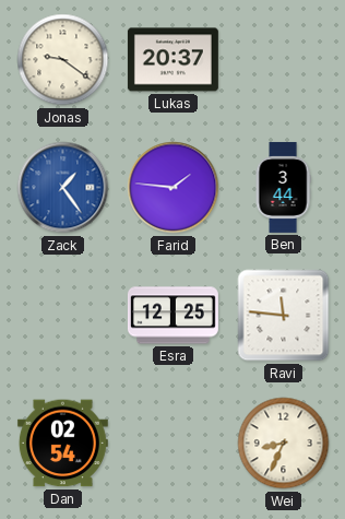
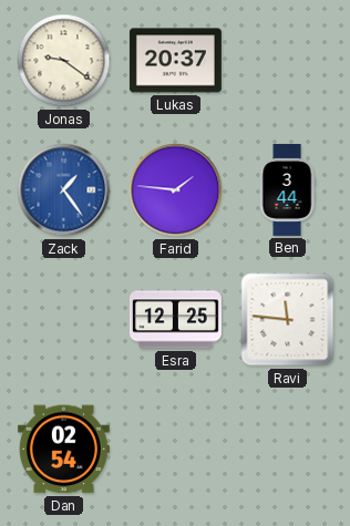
Wei: 8:34 -> none (284, 444)
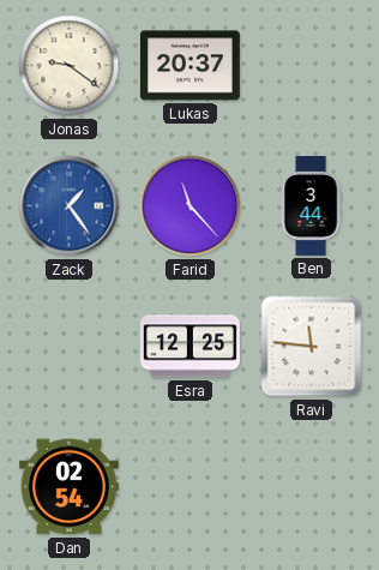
Farid: 1:46 -> 11:23 (191, 206)
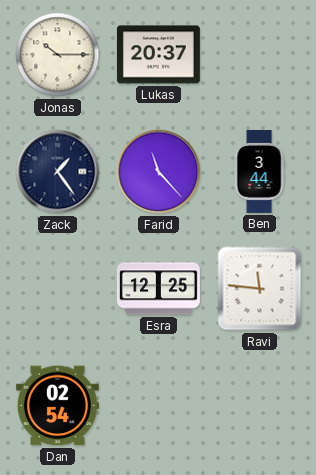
Jonas: 9:21 -> 10:15 (58, 55)
Zack dial: blue -> navy (58, 172)
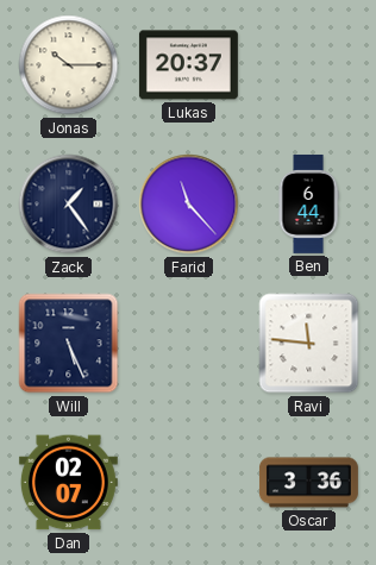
Ben: 3:44 -> 6:44 (308, 203)
Will: none -> 5:26 (69, 344)
Esra: 12:25 -> none (158, 289)
Dan: 02:54 -> 02:07 (68, 483)
Oscar: none -> 3:36 (308, 483)
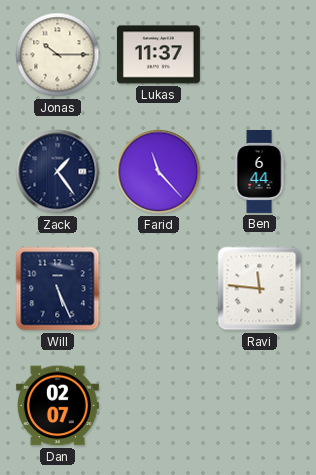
Lukas: 20:37 -> 11:37 (158, 55)
Oscar: 3:36 -> none (308, 483)
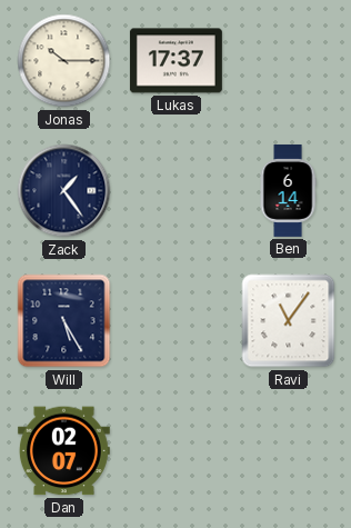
Lukas: 11:37 -> 17:37 (175, 61)
Farid: 11:23 -> none (159, 172)
Ben: 6:44 -> 6:14 (288, 190)
Will: 5:26 -> 5:25 (64, 321)
Ravi: 11:46 -> 11:06 (289, 321)
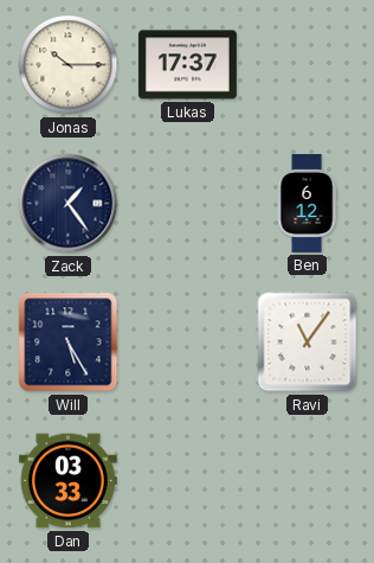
Ben: 6:14 -> 6:12 (307, 203)
Dan: 02:07 -> 03:33 (67, 481)
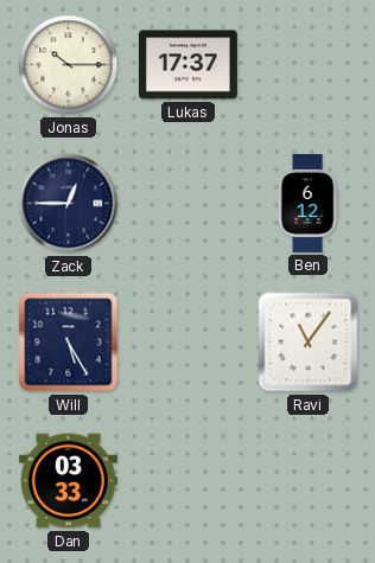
Zack: 1:24 -> 12:45 (69, 204)
